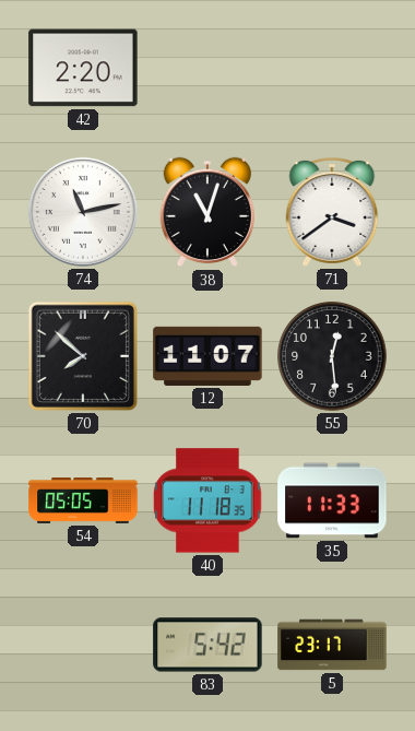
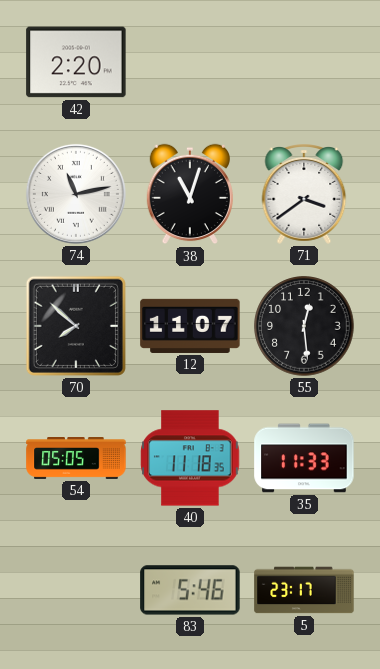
83: 5:42 -> 5:46 (190, 590)
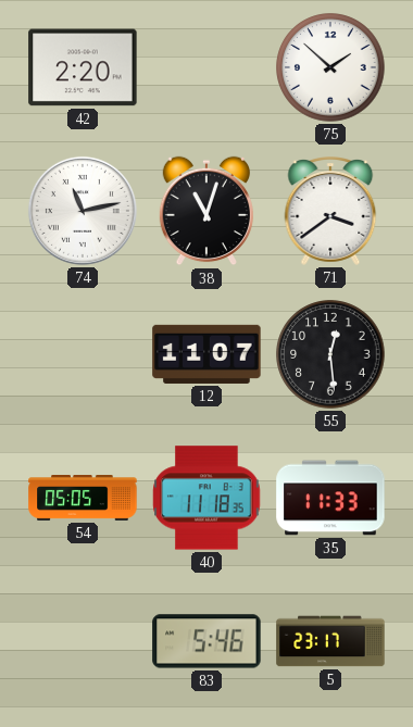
75: none -> 1:52 (330, 67)
70: 7:52 -> none (76, 326)
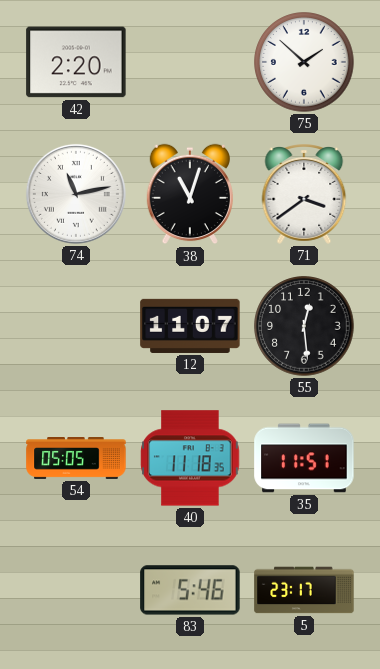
35: 11:33 -> 11:51 (304, 458)
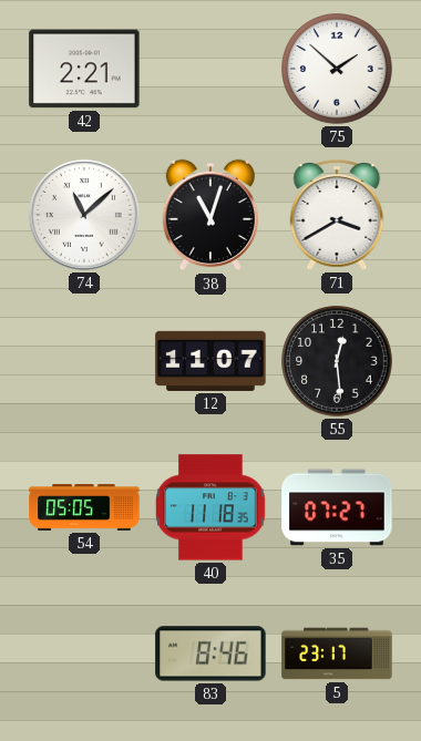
42: 2:20 -> 2:21 (84, 69)
74: 11:13 -> 11:08 (84, 215)
71: 3:39 -> 3:40 (337, 216)
35: 11:51 -> 07:27 (337, 507)
83: 5:46 -> 8:46 (210, 653)
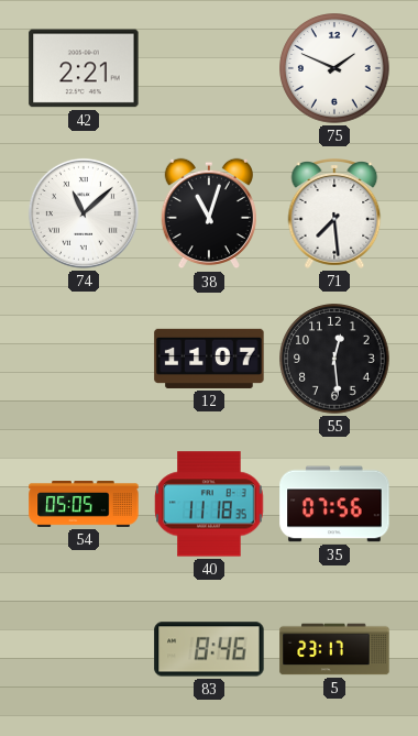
75: 1:52 -> 1:49 (334, 68)
71: 3:40 -> 7:29 (334, 215)
35: 07:27 -> 07:56 (334, 504)
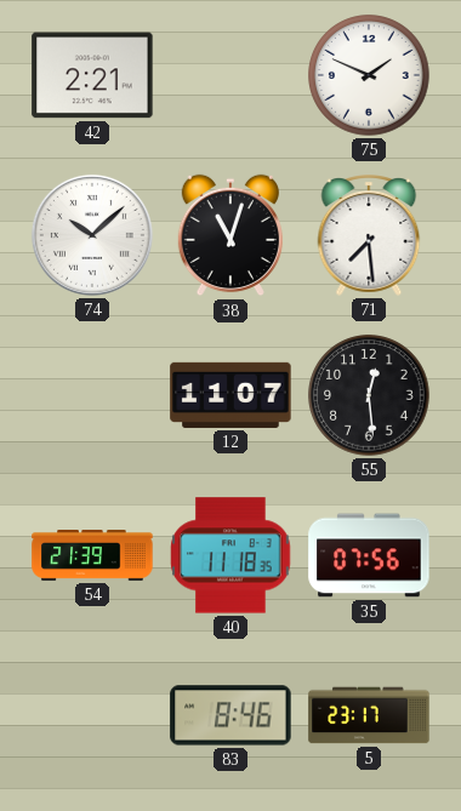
74: 11:08 -> 10:08 (92, 235)
54: 05:05 -> 21:39 (92, 556)
